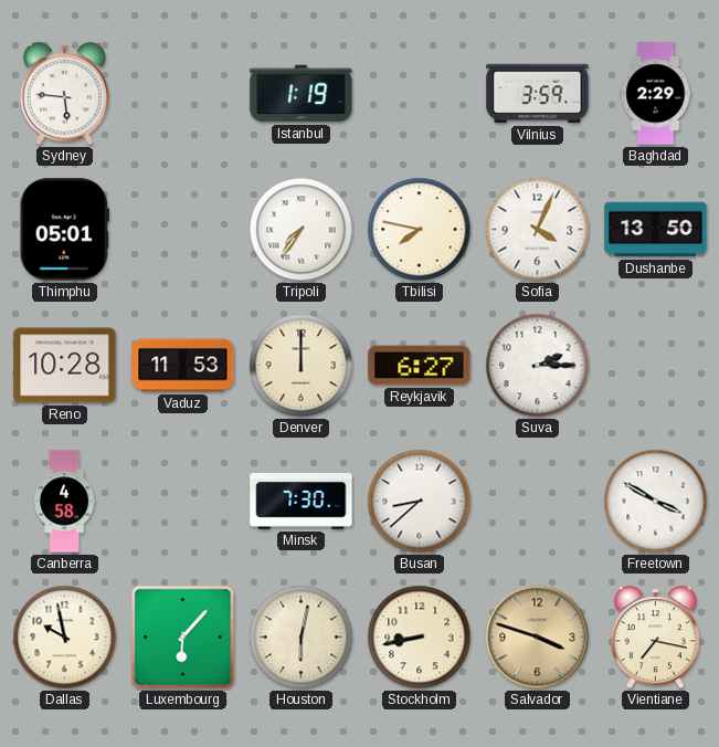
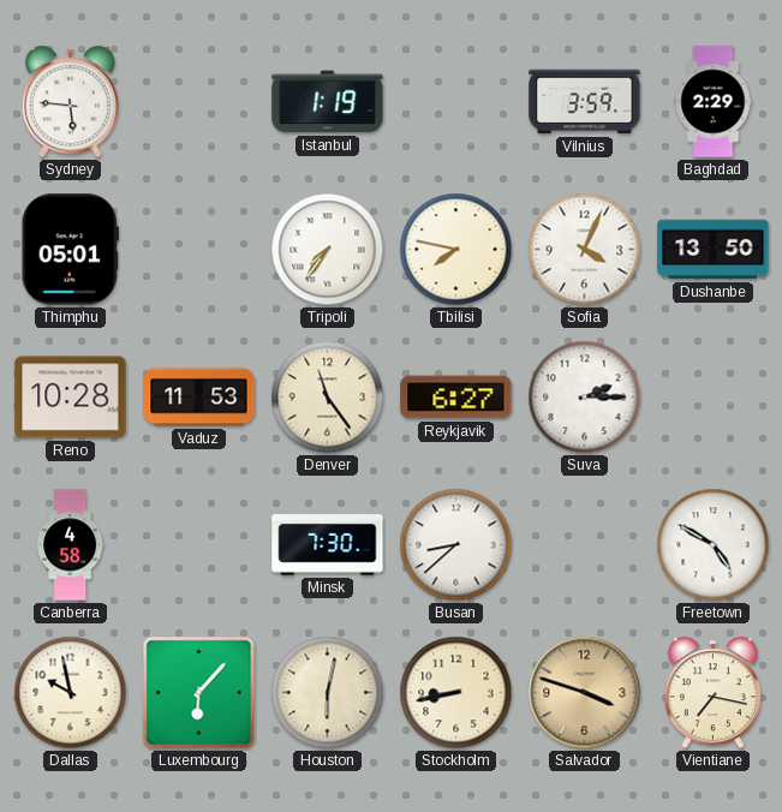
Denver: 12:00 -> 11:24 (328, 398)
Freetown: 3:50 -> 4:50 (714, 545)
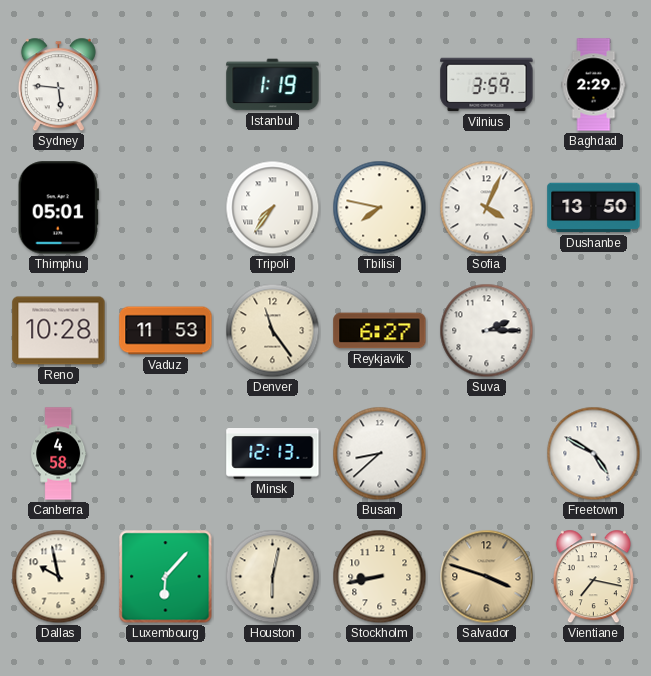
Minsk: 7:30 -> 12:13 (273, 454)
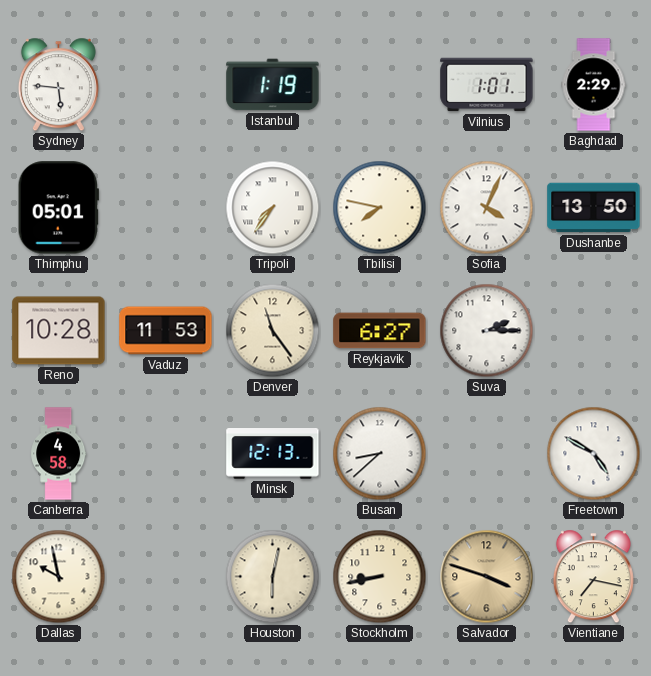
Vilnius: 3:59 -> 1:01 (487, 85)
Luxembourg: 6:07 -> none (166, 577)
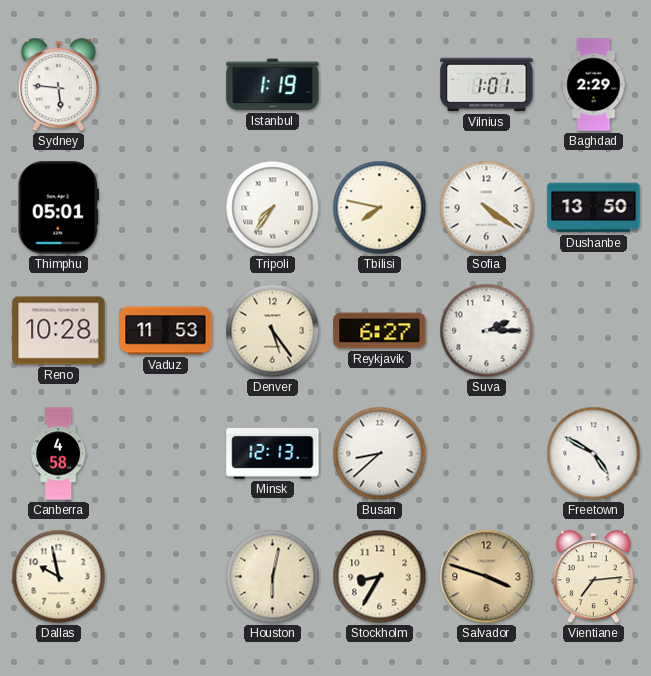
Sofia: 4:04 -> 4:21 (487, 208)
Denver: 11:24 -> 5:24 (273, 331)
Stockholm: 8:43 -> 8:35 (380, 577)
Vientiane: 7:17 -> 7:14 (593, 577)
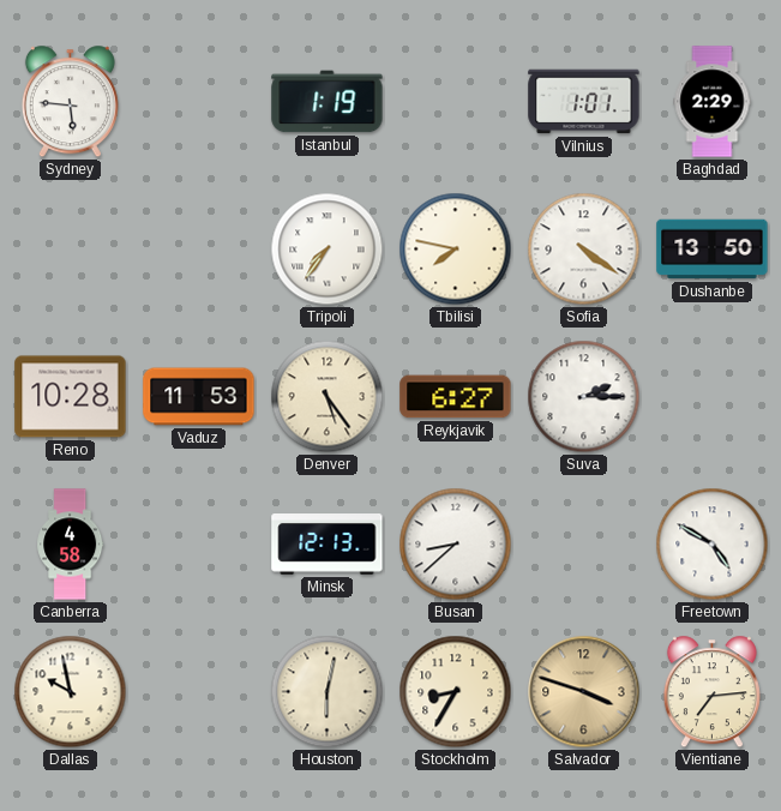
Thimphu: 05:01 -> none (58, 208)
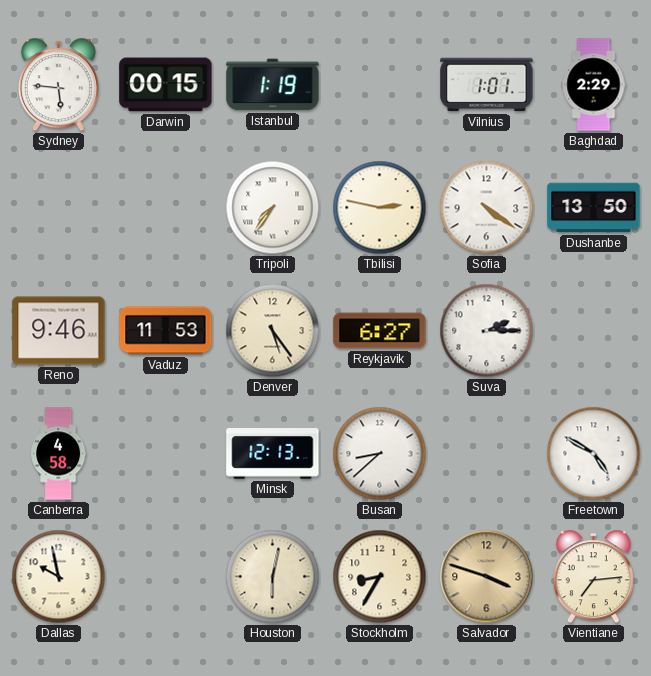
Darwin: none -> 00:15 (166, 85)
Tbilisi: 7:47 -> 2:47 (380, 208)
Reno: 10:28 -> 9:46 (59, 331)
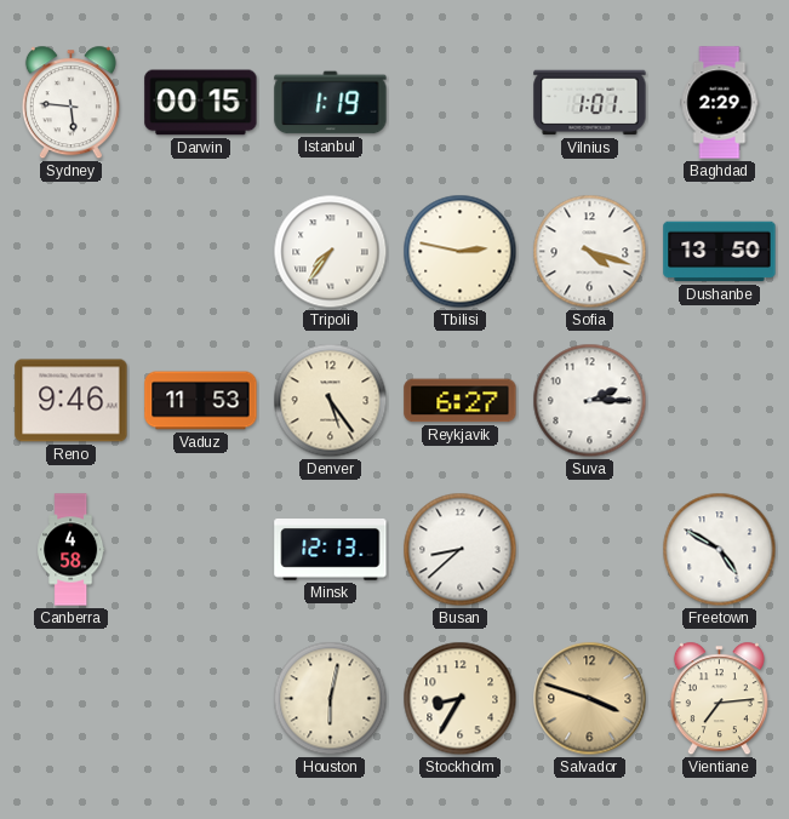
Sofia: 4:21 -> 4:18 (590, 252)
Dallas: 9:58 -> none (59, 577)
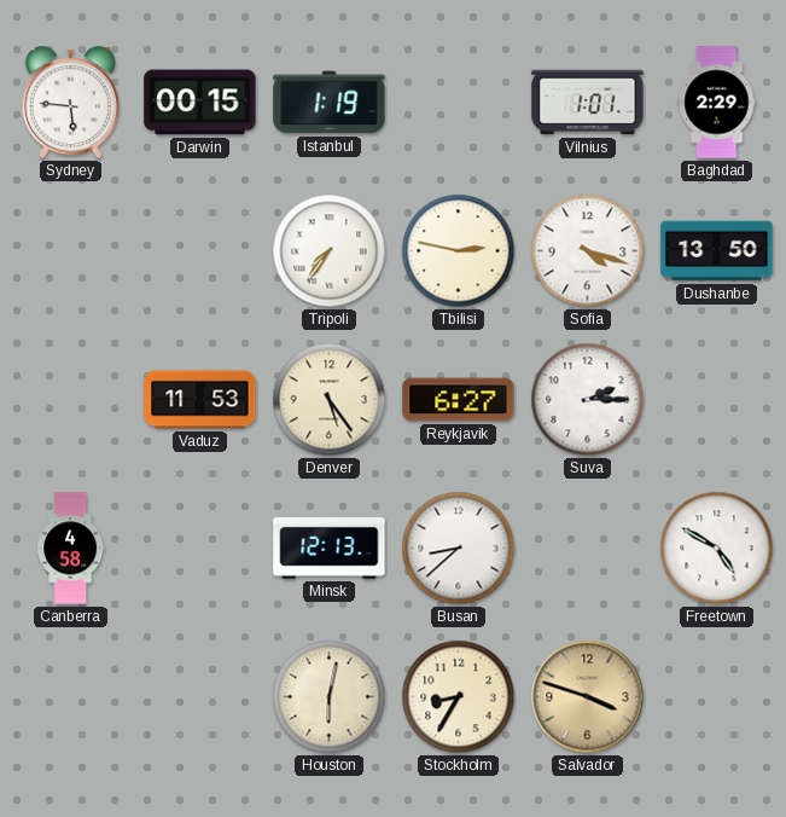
Reno: 9:46 -> none (72, 401)
Vientiane: 7:14 -> none (719, 699)
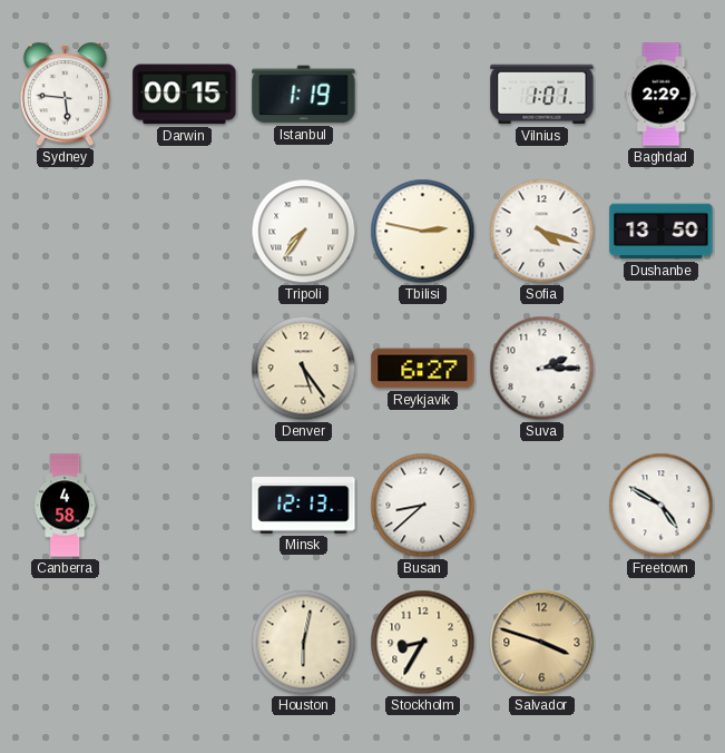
Vaduz: 11:53 -> none (200, 400)
